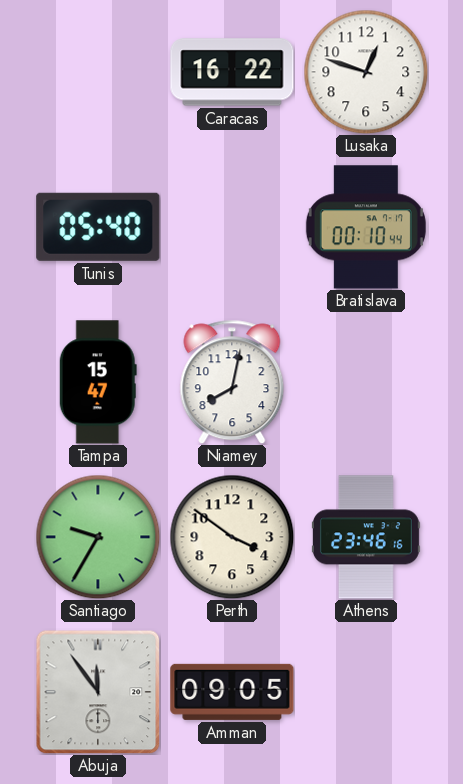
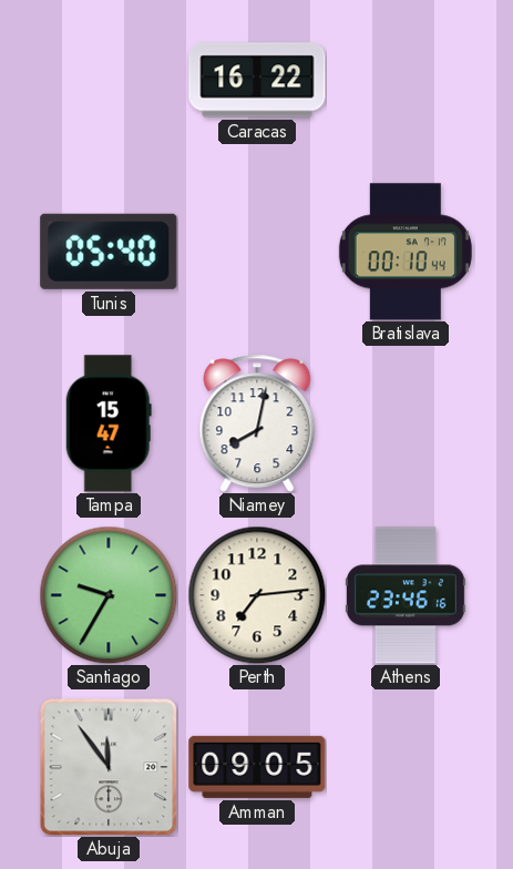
Lusaka: 12:48 -> none (366, 72)
Perth: 3:51 -> 7:14 (257, 595)
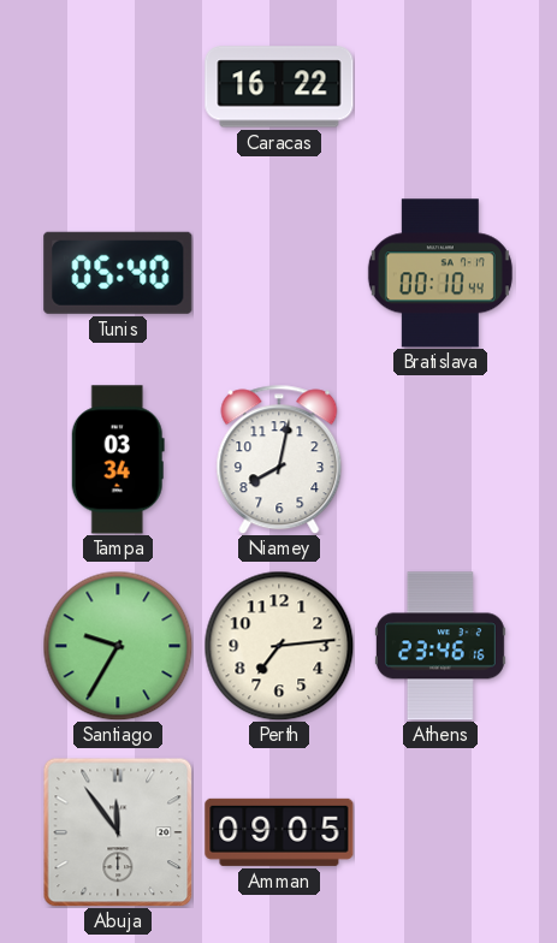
Tampa: 15:47 -> 03:34 (118, 459)
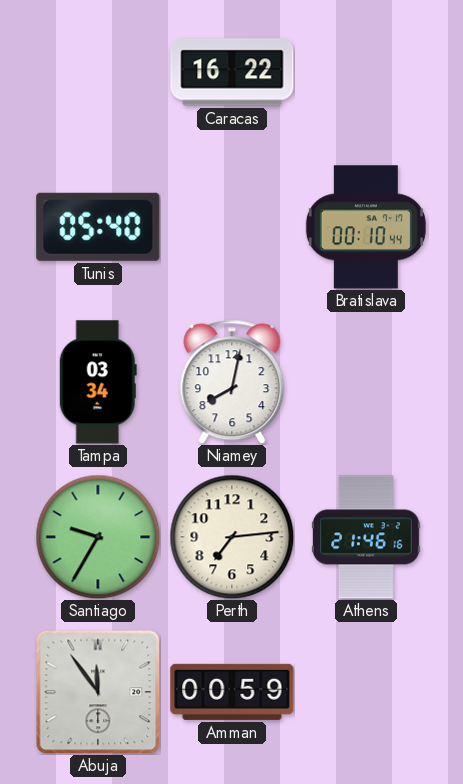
Athens: 23:46 -> 21:46 (366, 537)
Amman: 09:05 -> 00:59 (232, 692)
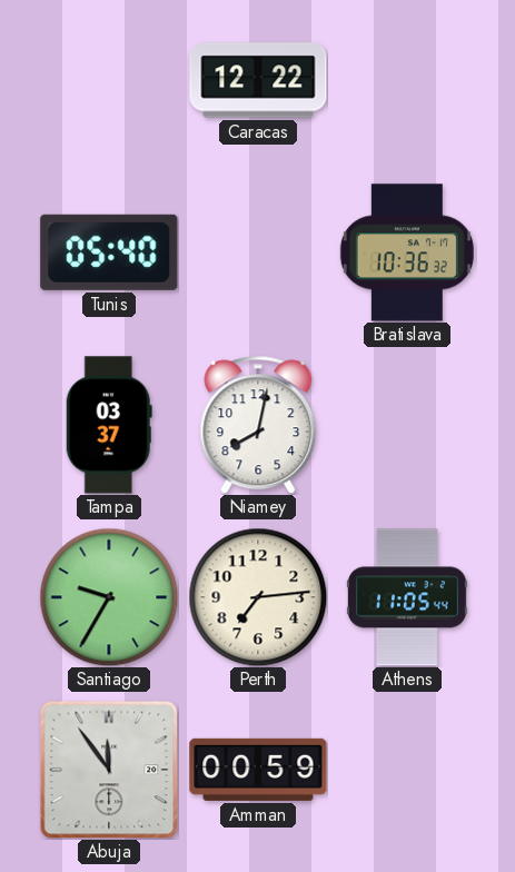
Caracas: 16:22 -> 12:22 (258, 80)
Bratislava: 00:10 -> 10:36 (407, 252)
Tampa: 03:34 -> 03:37 (109, 425)
Athens: 21:46 -> 11:05 (407, 597)
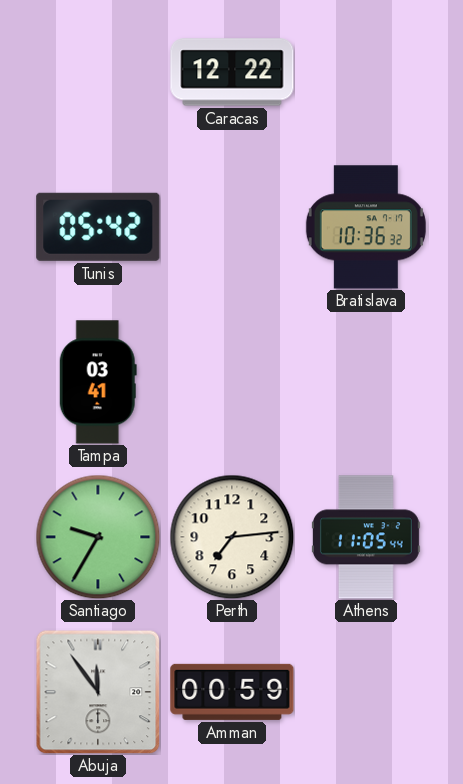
Tunis: 05:40 -> 05:42 (98, 227)
Tampa: 03:37 -> 03:41 (98, 382)
Niamey: 8:02 -> none (258, 425)
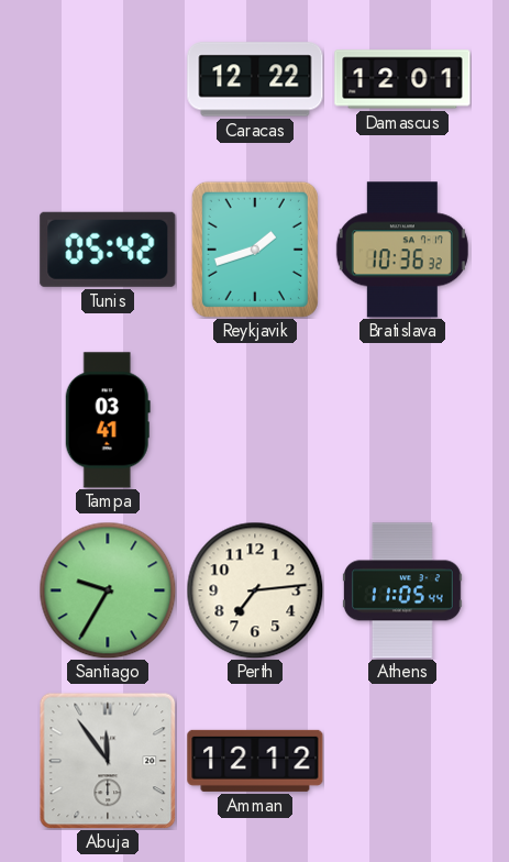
Damascus: none -> 12:01 (402, 79)
Reykjavik: none -> 1:42 (255, 250)
Amman: 00:59 -> 12:12 (255, 761)
